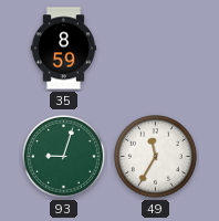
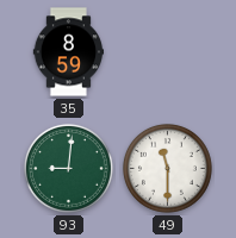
93: 9:03 -> 9:01 (68, 168)
49: 11:35 -> 11:30 (167, 168)
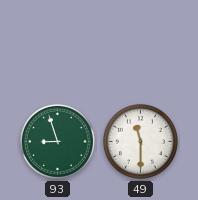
35: 8:59 -> none (68, 52)
93: 9:01 -> 8:57 (57, 141)
